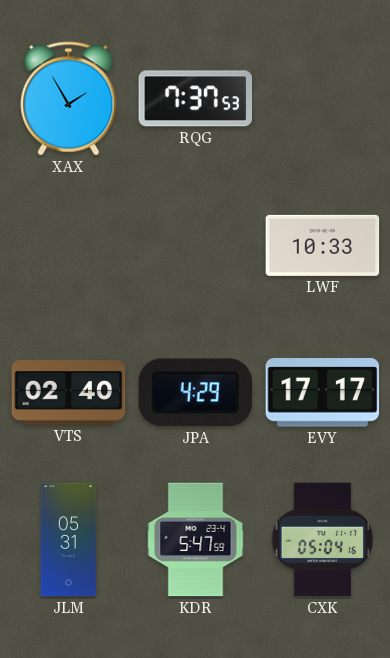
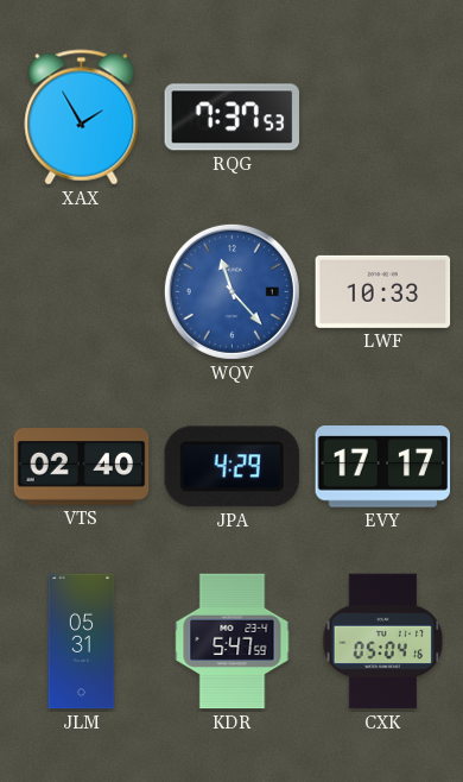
WQV: none -> 11:23 (231, 291)
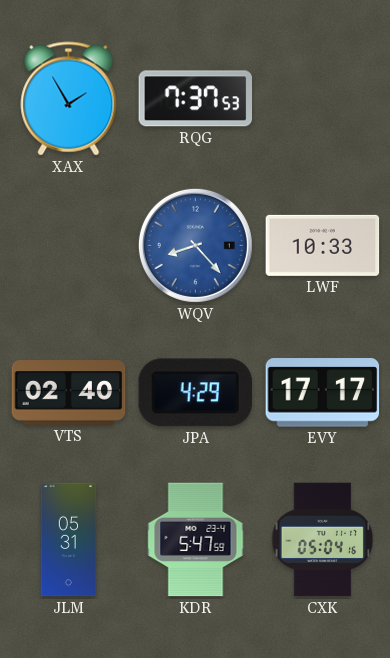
WQV: 11:23 -> 8:23 (195, 245)
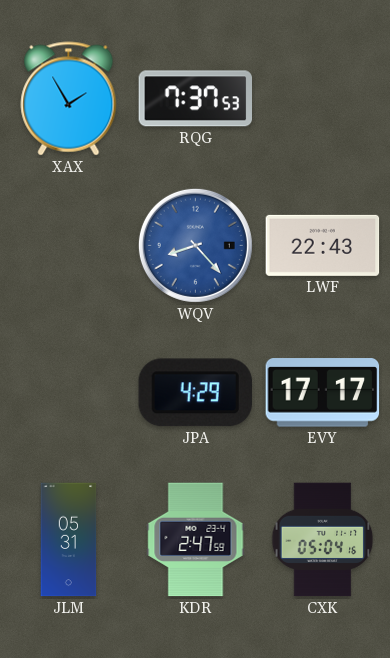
LWF: 10:33 -> 22:43 (323, 245)
VTS: 02:40 -> none (69, 393)
KDR: 5:47 -> 2:47 (196, 540)
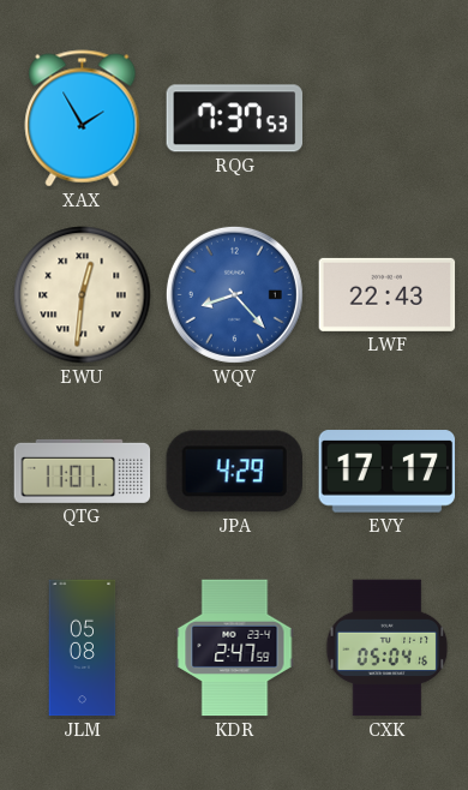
EWU: none -> 12:31 (83, 295)
QTG: none -> 11:01 (83, 471)
JLM: 05:31 -> 05:08 (83, 648)
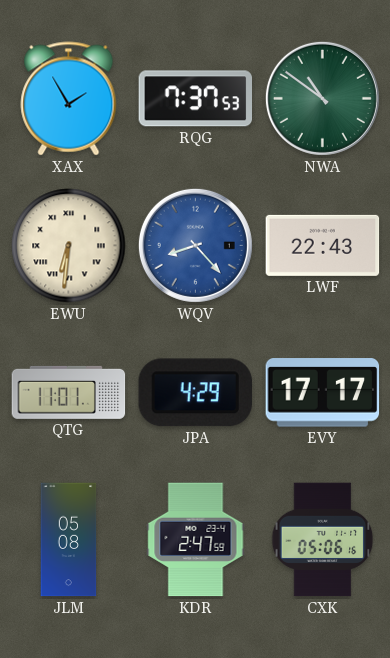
NWA: none -> 10:51 (322, 98)
EWU: 12:31 -> 6:31 (69, 246)
CXK: 05:04 -> 05:06 (323, 540)
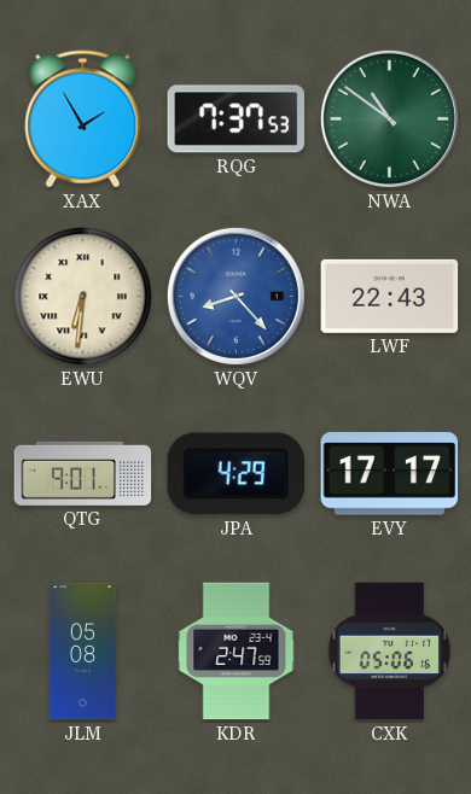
QTG: 11:01 -> 9:01 (83, 473)
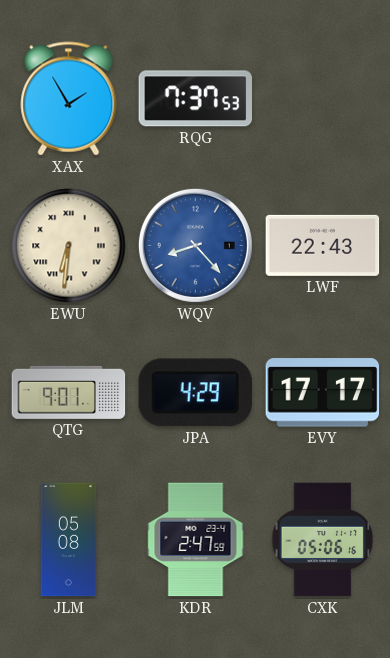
NWA: 10:51 -> none (389, 118)
